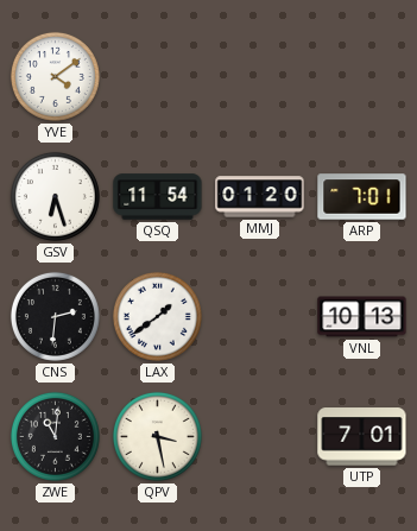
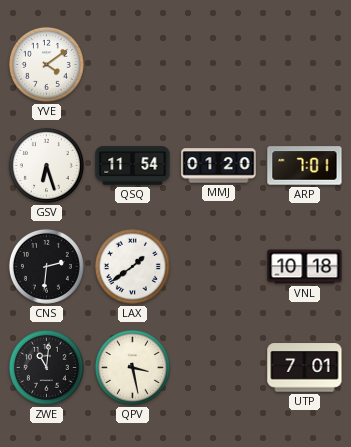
VNL: 10:13 -> 10:18 (305, 267)
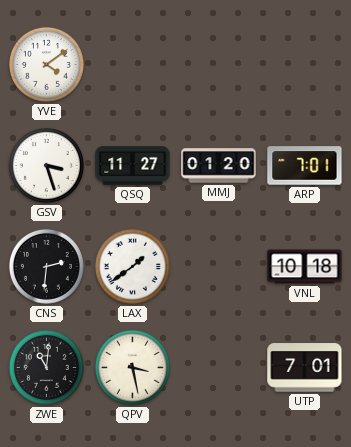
GSV: 6:27 -> 3:27 (46, 165)
QSQ: 11:54 -> 11:27 (133, 166)
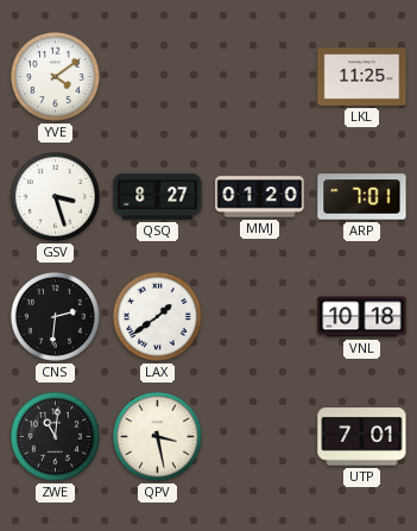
LKL: none -> 11:25 (362, 77)
QSQ: 11:27 -> 8:27 (158, 197)
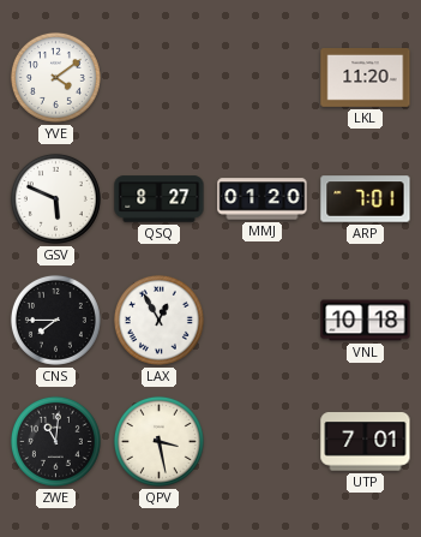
LKL: 11:25 -> 11:20 (366, 78)
GSV: 3:27 -> 5:49 (55, 198)
CNS: 2:31 -> 7:45 (55, 320)
LAX: 1:39 -> 12:55 (158, 320)
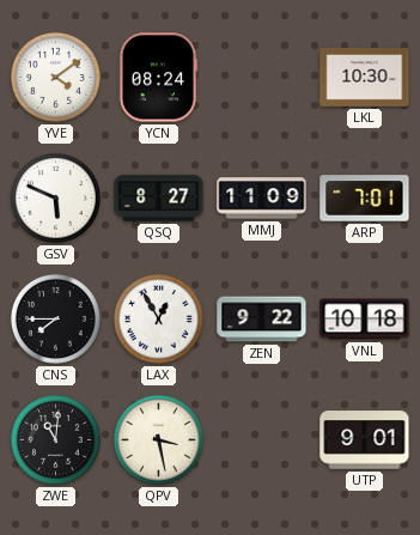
YCN: none -> 08:24 (158, 78)
LKL: 11:20 -> 10:30 (365, 78)
MMJ: 01:20 -> 11:09 (262, 199)
ZEN: none -> 9:22 (262, 320)
UTP: 7:01 -> 9:01 (365, 440)
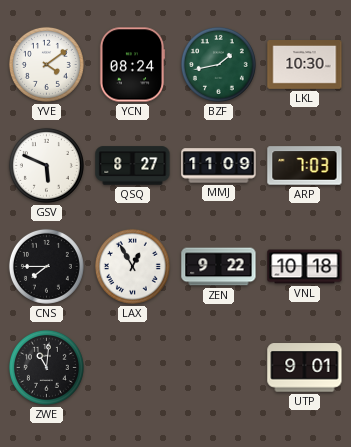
BZF: none -> 1:43 (218, 64)
ARP: 7:01 -> 7:03 (305, 166)
QPV: 3:28 -> none (158, 439)
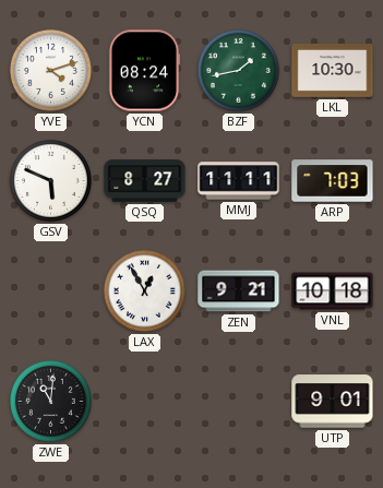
YVE: 4:09 -> 4:12 (50, 70)
MMJ: 11:09 -> 11:11 (239, 181)
CNS: 7:45 -> none (46, 266)
ZEN: 9:22 -> 9:21 (239, 291)
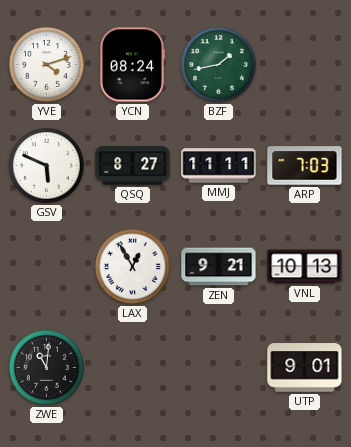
LKL: 10:30 -> none (333, 71)
VNL: 10:18 -> 10:13 (305, 267)
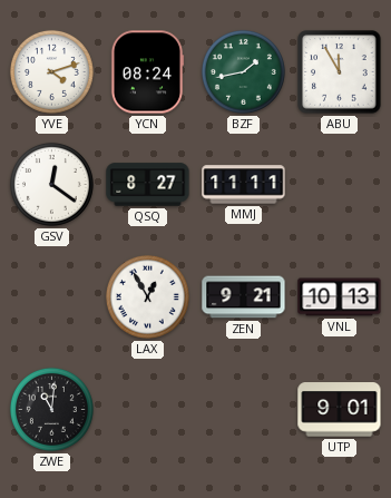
ABU: none -> 11:55 (340, 72)
GSV: 5:49 -> 12:21 (51, 184)
ARP: 7:03 -> none (305, 166)
